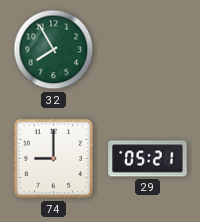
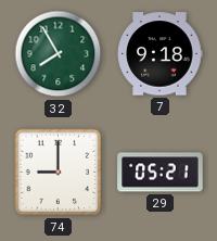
7: none -> 9:18 (159, 54)
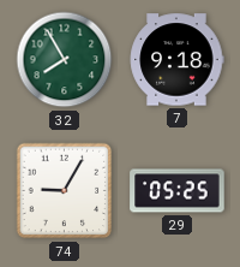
74: 9:00 -> 9:05 (65, 191)
29: 05:21 -> 05:25 (178, 191)
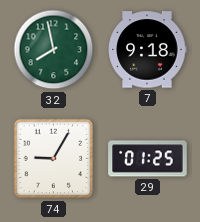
32: 7:55 -> 7:58 (54, 50)
29: 05:25 -> 01:25 (148, 159)
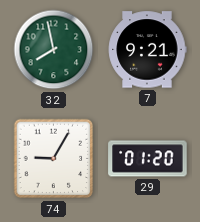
7: 9:18 -> 9:21 (147, 50)
29: 01:25 -> 01:20 (148, 159)
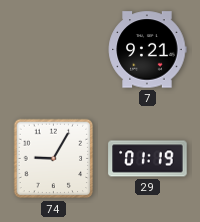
32: 7:58 -> none (54, 50)
29: 01:20 -> 01:19 (148, 159)
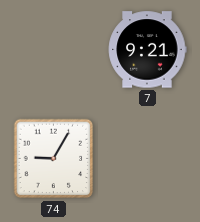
29: 01:19 -> none (148, 159)
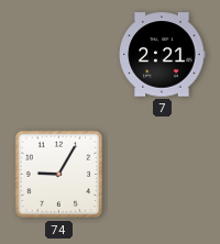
7: 9:21 -> 2:21 (162, 55)
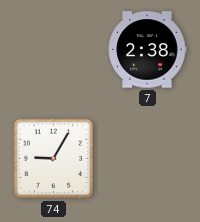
7: 2:21 -> 2:38 (147, 50)
